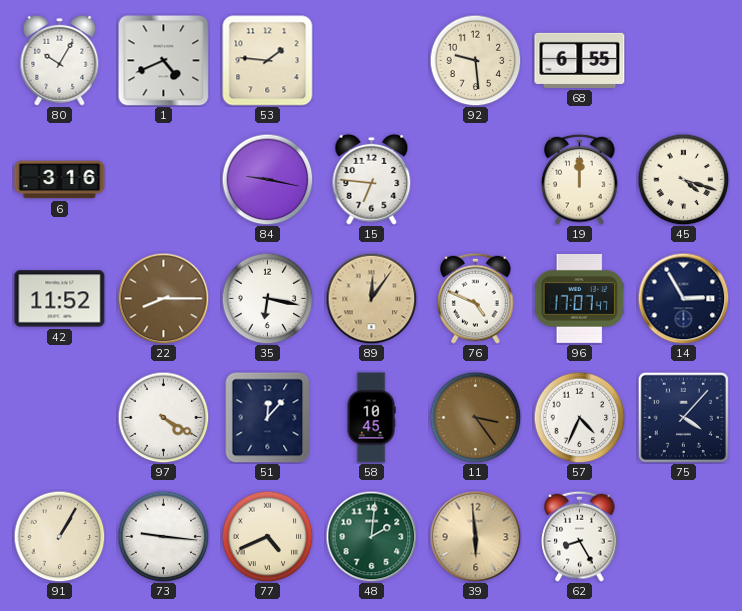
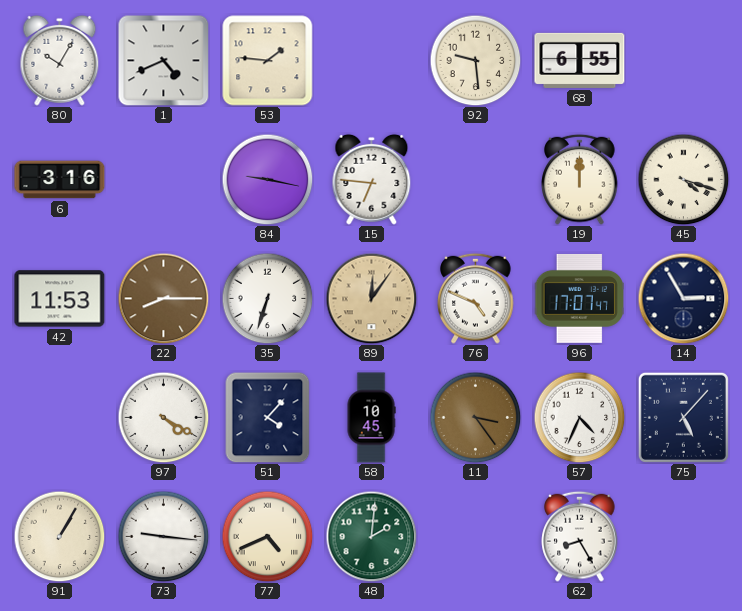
42: 11:52 -> 11:53 (60, 299)
35: 6:17 -> 6:33 (267, 298)
51: 12:07 -> 4:07 (268, 417)
75: 4:07 -> 5:07 (683, 417)
39: 5:59 -> none (475, 536)
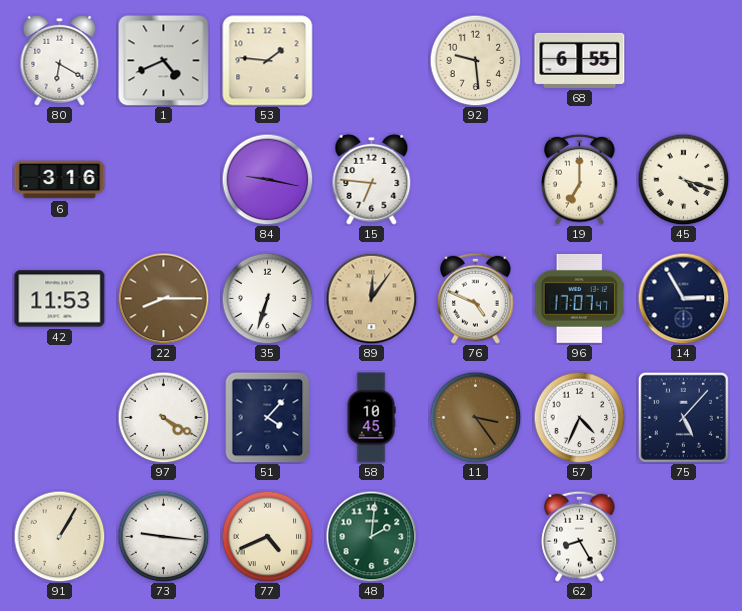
80: 10:05 -> 6:20 (60, 60)
19: 12:00 -> 7:00 (580, 179)
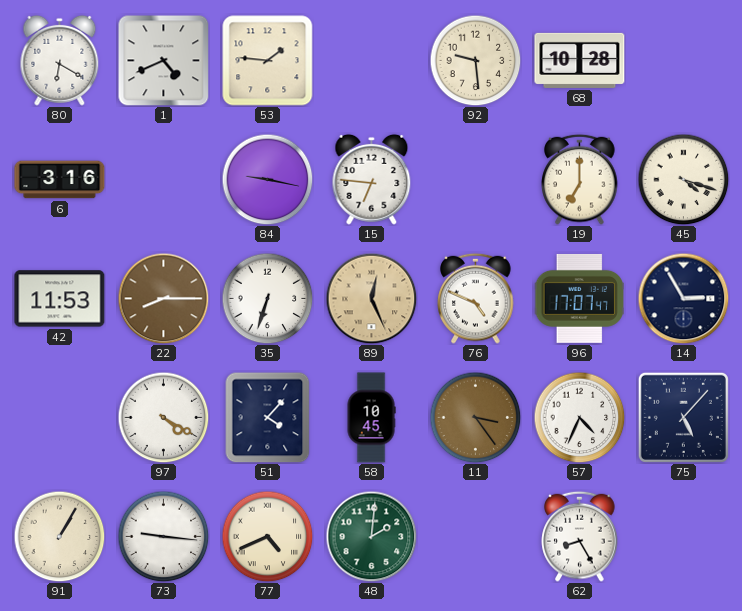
68: 6:55 -> 10:28 (580, 60)
89: 12:06 -> 12:26 (371, 298)
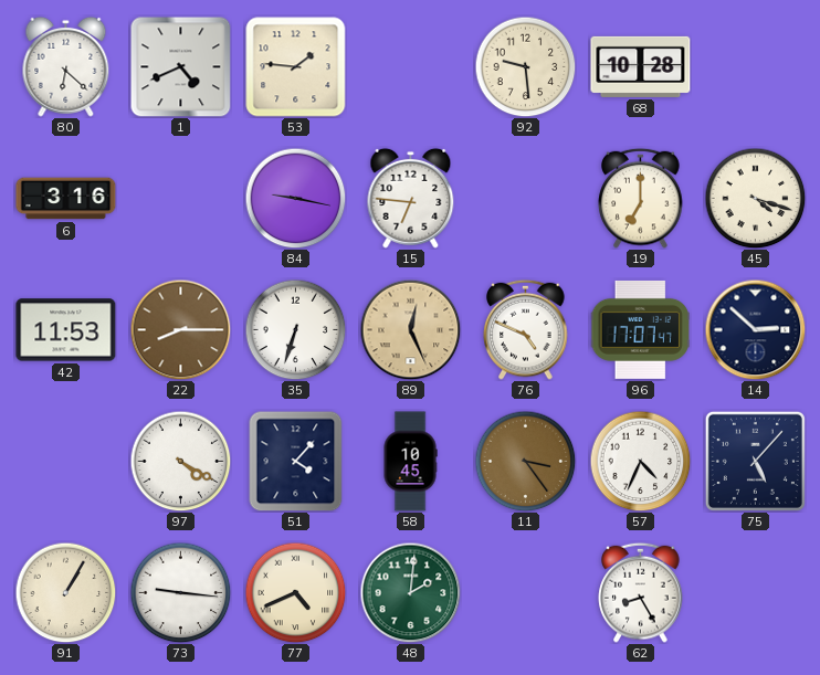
80: 6:20 -> 6:22 (66, 66)
14: 2:55 -> 2:52 (755, 329)
